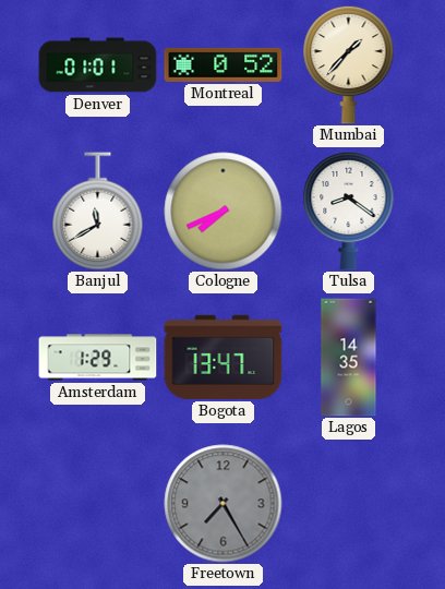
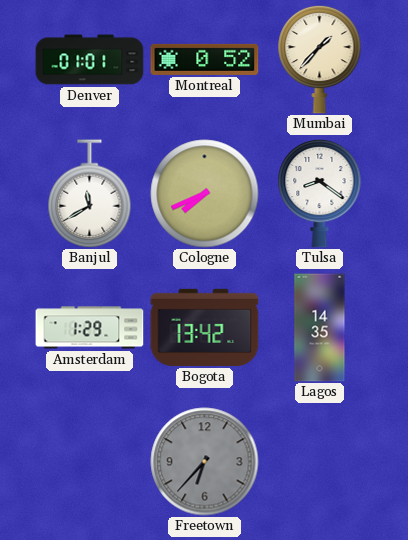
Bogota: 13:47 -> 13:42 (205, 327)
Freetown: 7:25 -> 6:37 (205, 462)
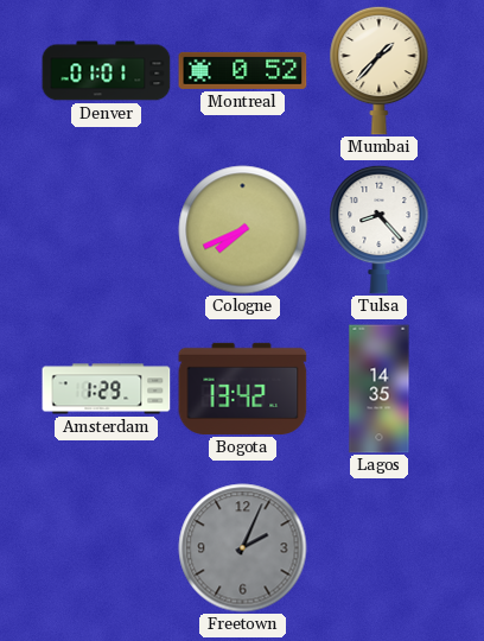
Banjul: 11:40 -> none (90, 194)
Tulsa: 8:21 -> 8:23 (380, 229)
Freetown: 6:37 -> 2:04 (243, 548)
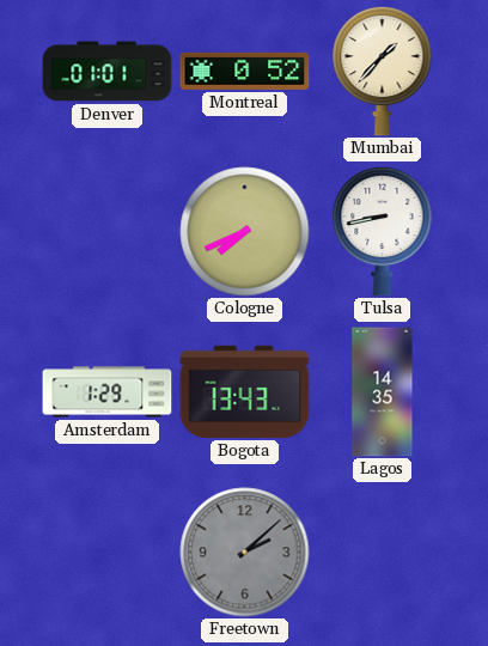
Tulsa: 8:23 -> 8:43 (383, 231)
Bogota: 13:42 -> 13:43 (245, 391)
Freetown: 2:04 -> 2:08 (245, 553)
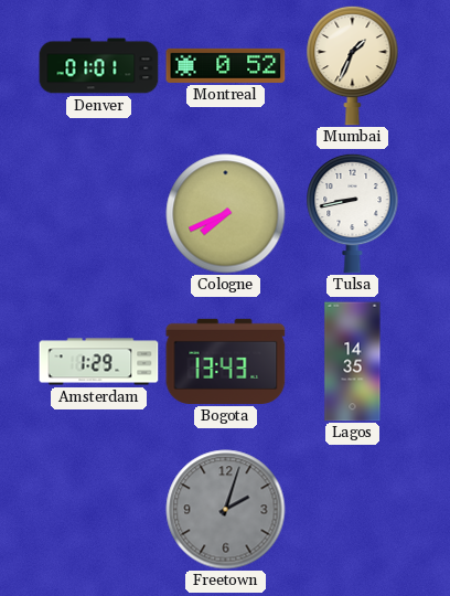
Mumbai: 1:37 -> 1:34 (353, 65)
Freetown: 2:08 -> 2:03 (226, 510)
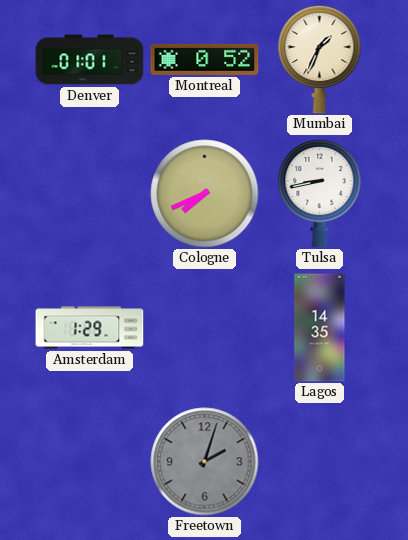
Bogota: 13:43 -> none (226, 361)
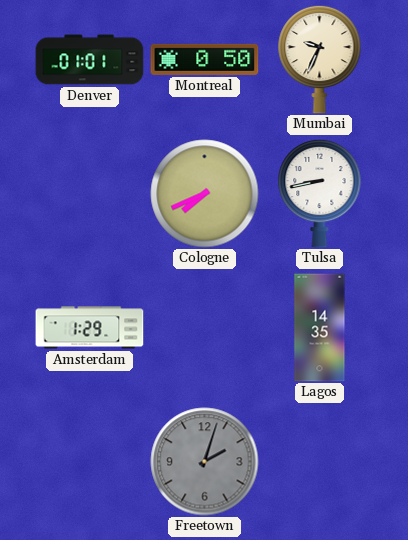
Montreal: 0:52 -> 0:50 (205, 59)
Mumbai: 1:34 -> 9:34 (320, 59)
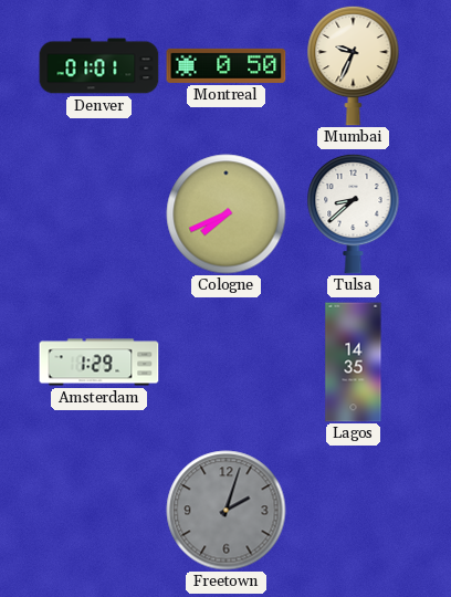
Tulsa: 8:43 -> 8:38 (354, 213)
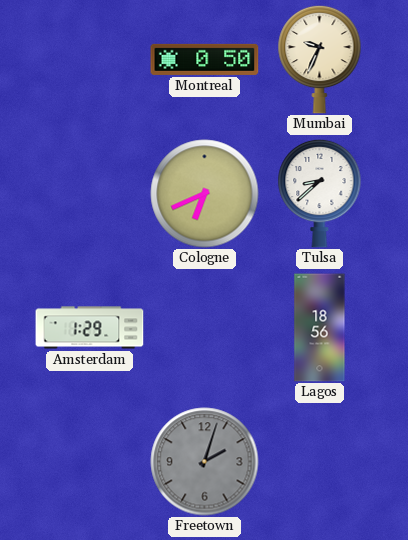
Denver: 01:01 -> none (99, 66)
Cologne: 7:41 -> 6:41 (205, 194)
Lagos: 14:35 -> 18:56 (320, 328)
